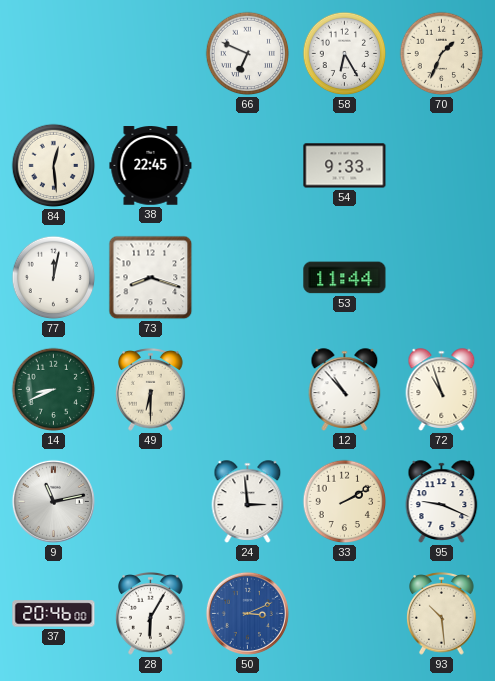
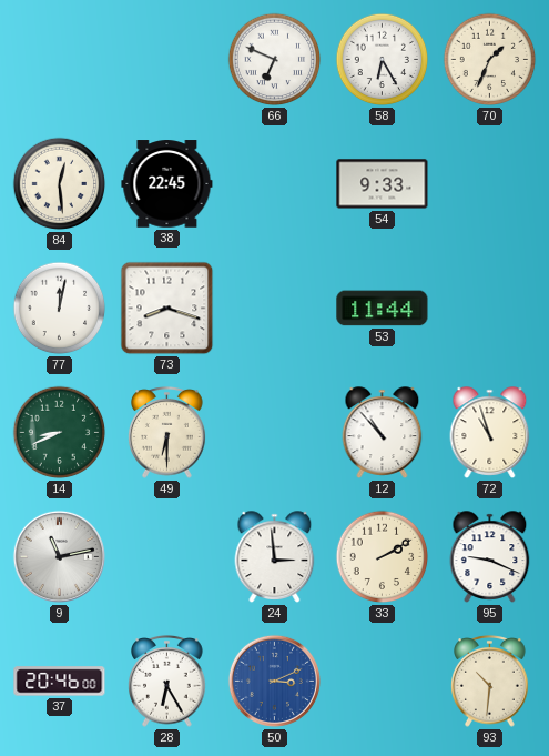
28: 6:05 -> 6:25 (167, 682)
93: 10:29 -> 10:31 (490, 682)
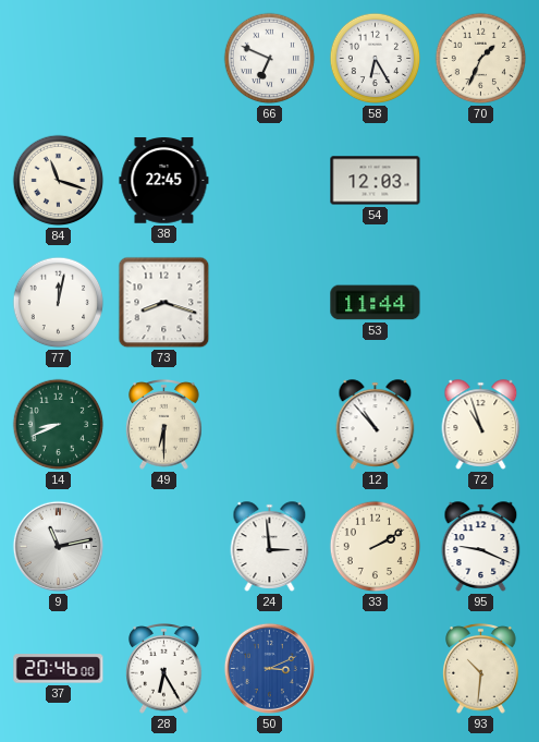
84: 12:29 -> 11:18 (59, 181)
54: 9:33 -> 12:03 (376, 181)
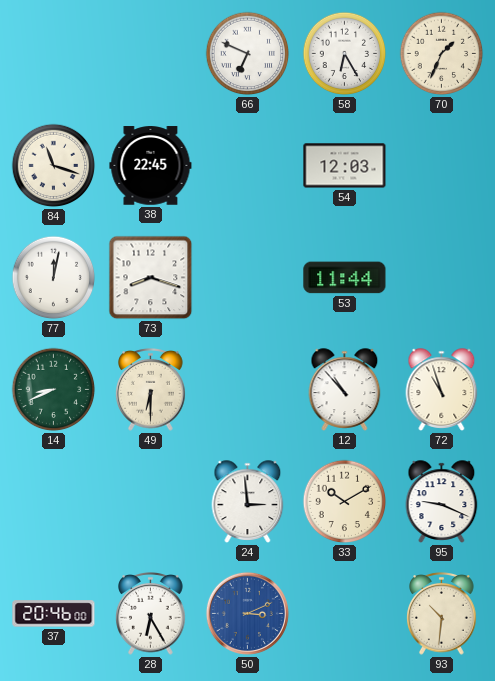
9: 11:13 -> none (58, 546)
33: 2:10 -> 10:10 (345, 502)
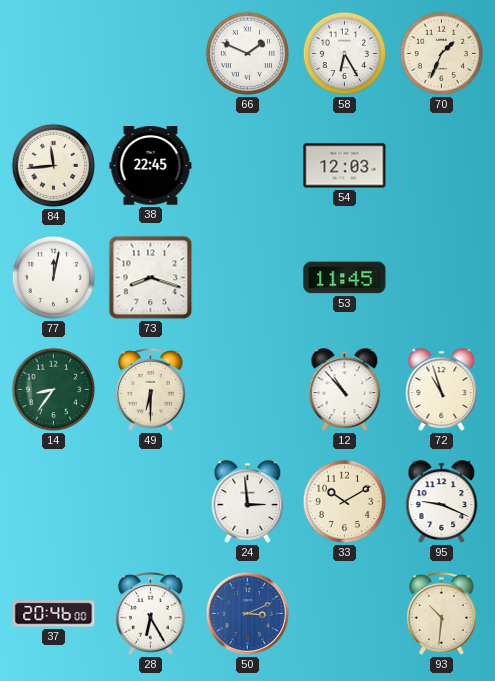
66: 6:49 -> 1:49 (248, 54)
84: 11:18 -> 11:44 (54, 166)
53: 11:44 -> 11:45 (345, 278)
14: 8:41 -> 8:36 (54, 390)
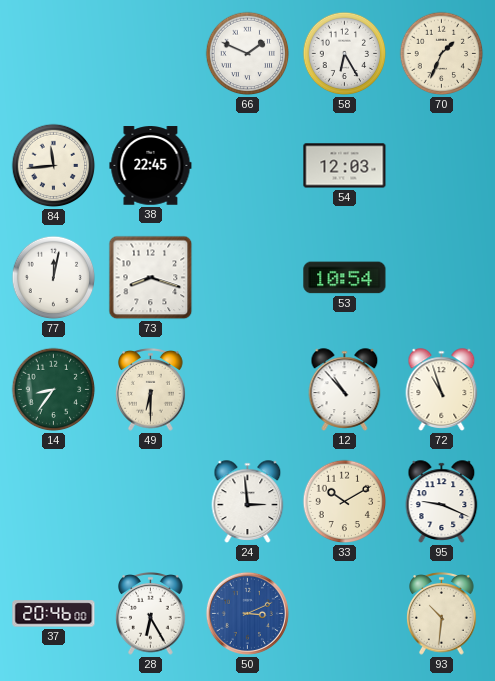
53: 11:45 -> 10:54 (345, 278)
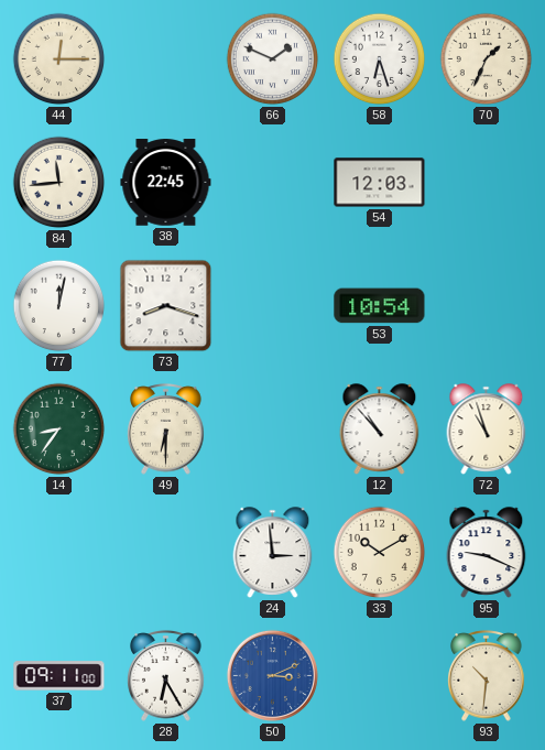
44: none -> 12:15 (59, 59)
58: 6:25 -> 6:27 (380, 59)
37: 20:46 -> 09:11 (59, 676)
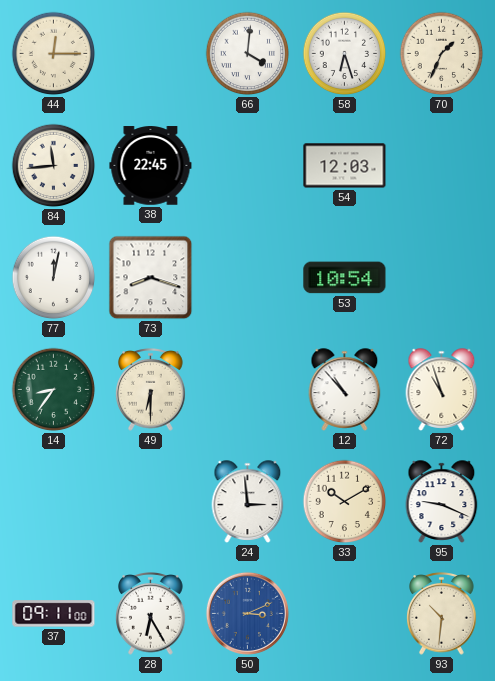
66: 1:49 -> 4:01 (248, 54)
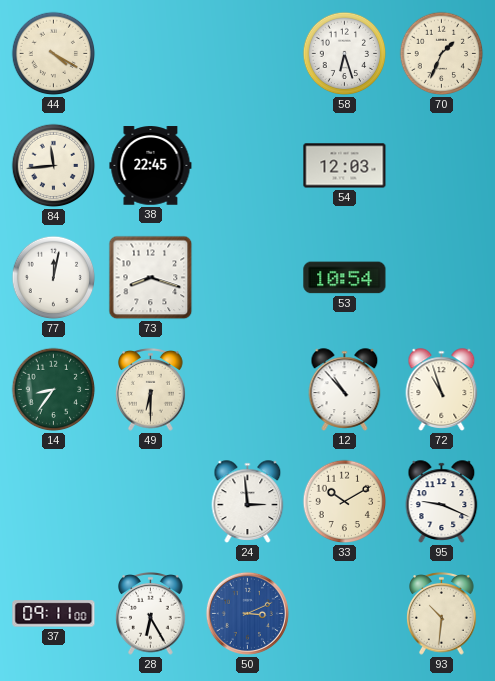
44: 12:15 -> 4:20 (54, 54)
66: 4:01 -> none (248, 54)
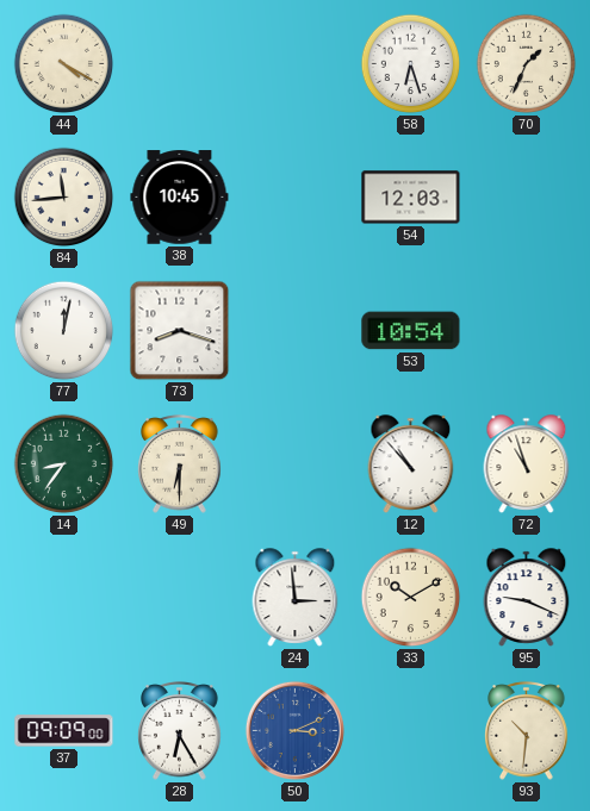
38: 22:45 -> 10:45 (180, 198)
37: 09:11 -> 09:09 (64, 731)
